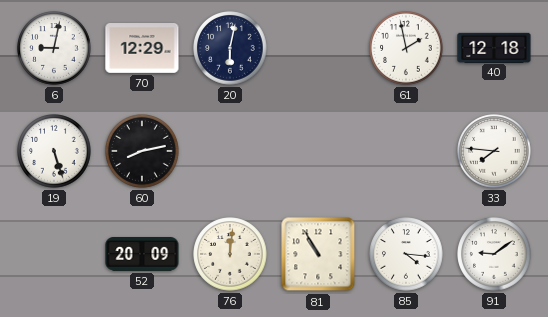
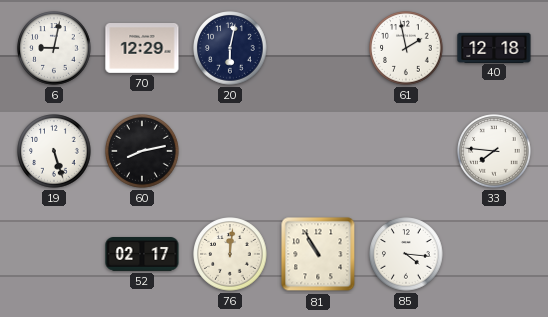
52: 20:09 -> 02:17 (142, 255)
91: 9:09 -> none (494, 254)
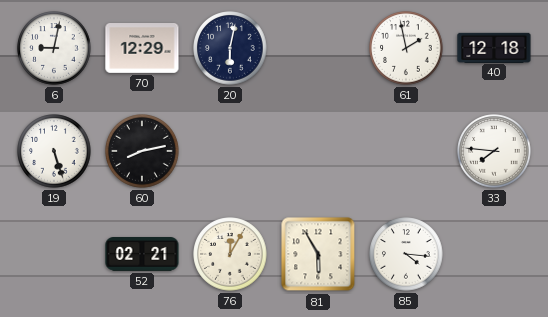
52: 02:17 -> 02:21 (142, 255)
76: 12:01 -> 12:05 (230, 254)
81: 10:55 -> 5:55 (318, 254)
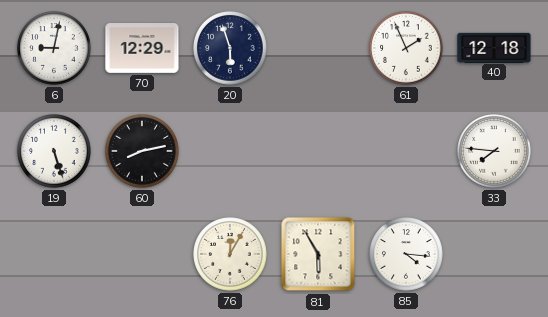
20: 6:02 -> 5:57 (230, 48)
61: 1:58 -> 1:56 (406, 48)
52: 02:21 -> none (142, 255)
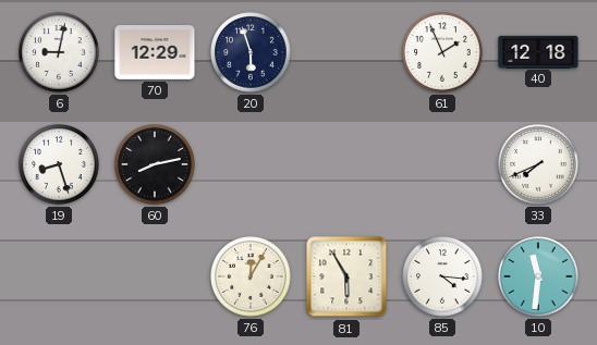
19: 5:27 -> 8:27 (59, 164)
33: 7:46 -> 7:41 (538, 164)
10: none -> 11:31 (538, 276)
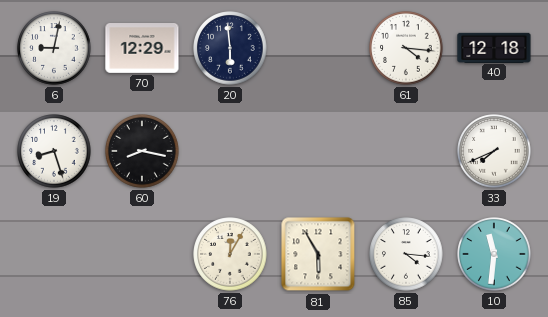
20: 5:57 -> 5:59 (230, 48)
61: 1:56 -> 4:16 (406, 48)
60: 8:13 -> 8:17 (142, 151)
